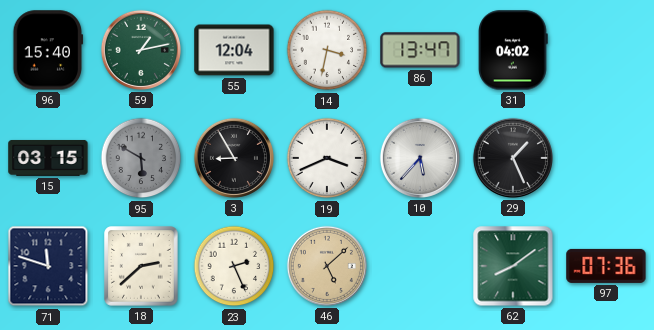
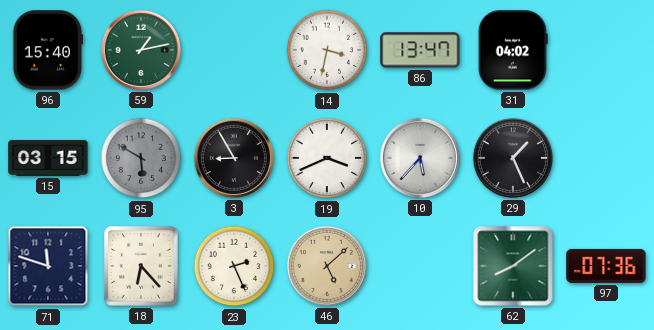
55: 12:04 -> none (234, 50)
18: 2:38 -> 6:23 (141, 266)
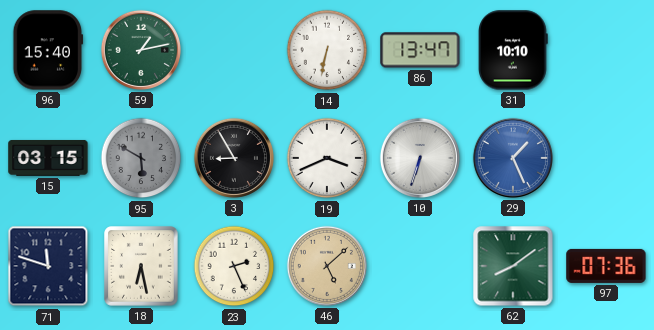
14: 3:32 -> 6:32 (327, 50)
31: 04:02 -> 10:10 (514, 50)
10: 5:37 -> 6:33 (420, 158)
29 dial: black -> blue (513, 158)
18: 6:23 -> 6:28 (141, 266)
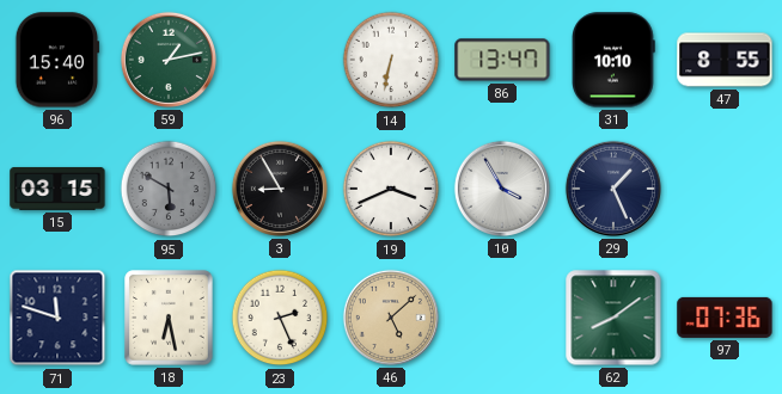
47: none -> 8:55 (725, 60)
10: 6:33 -> 3:55 (502, 189)
29 dial: blue -> navy (613, 189)
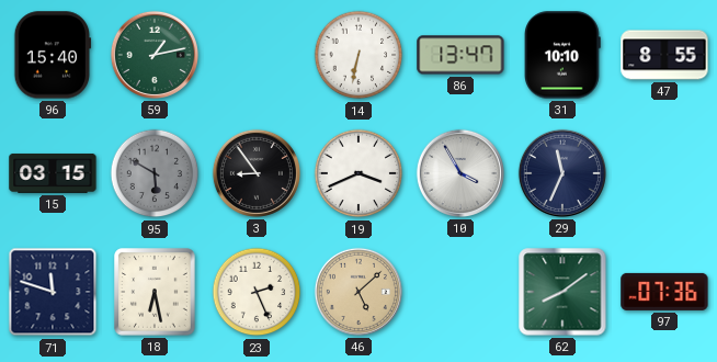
3: 8:55 -> 8:54 (257, 173)
29: 1:26 -> 11:34 (562, 173)
